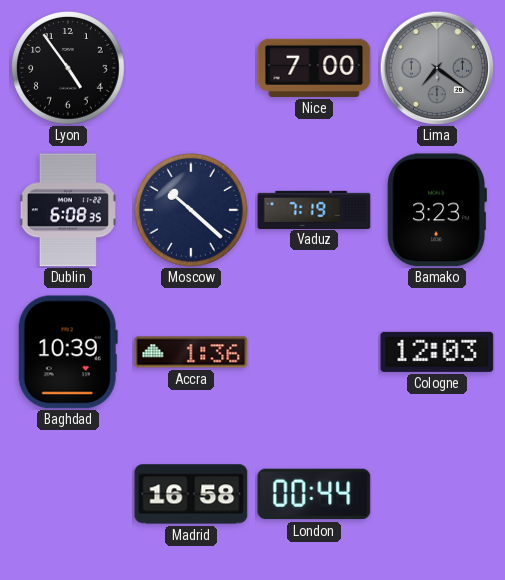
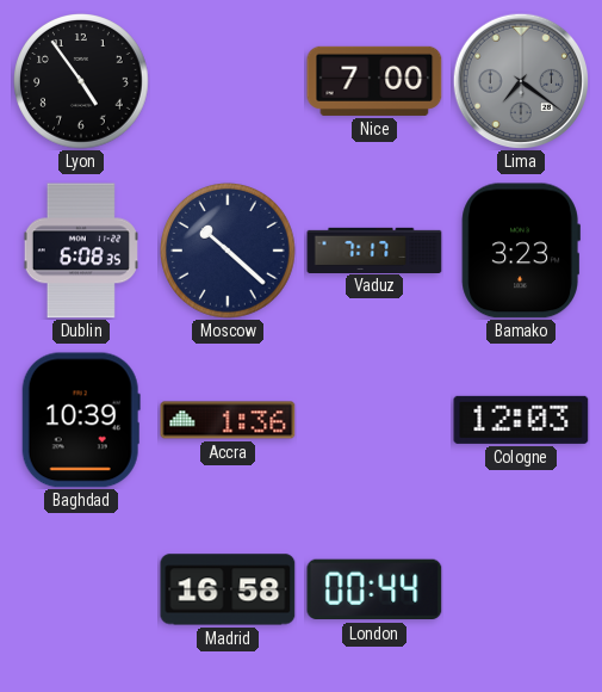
Vaduz: 7:19 -> 7:17 (374, 249)
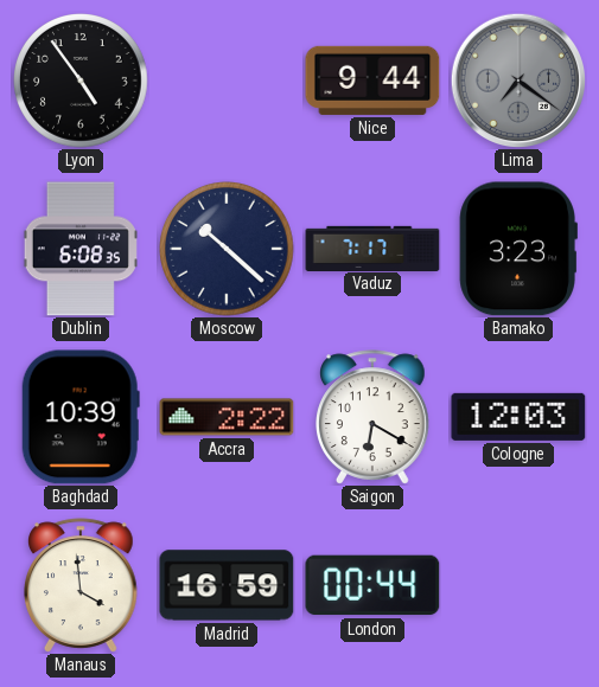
Nice: 7:00 -> 9:44 (372, 81)
Accra: 1:36 -> 2:22 (227, 417)
Saigon: none -> 6:20 (374, 417)
Manaus: none -> 3:59 (82, 585)
Madrid: 16:58 -> 16:59 (227, 585)
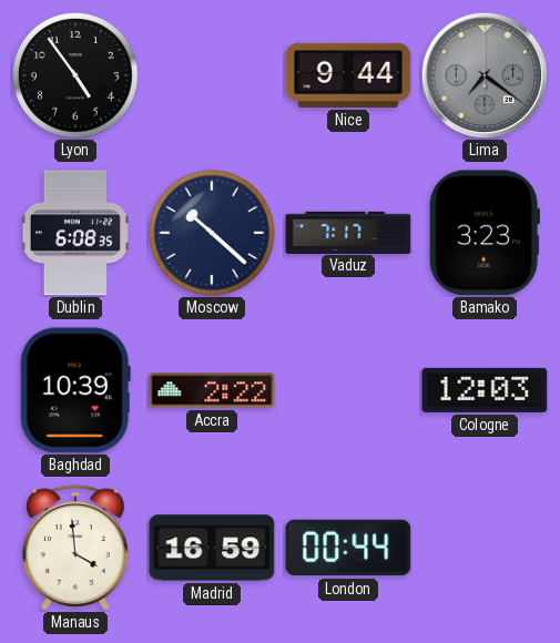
Saigon: 6:20 -> none (374, 417)
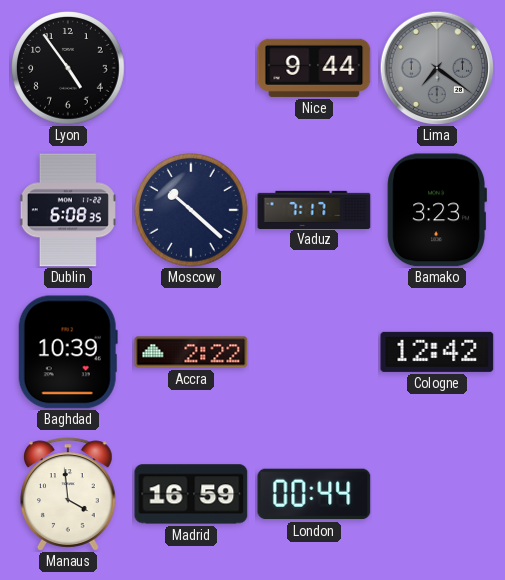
Cologne: 12:03 -> 12:42 (437, 352)
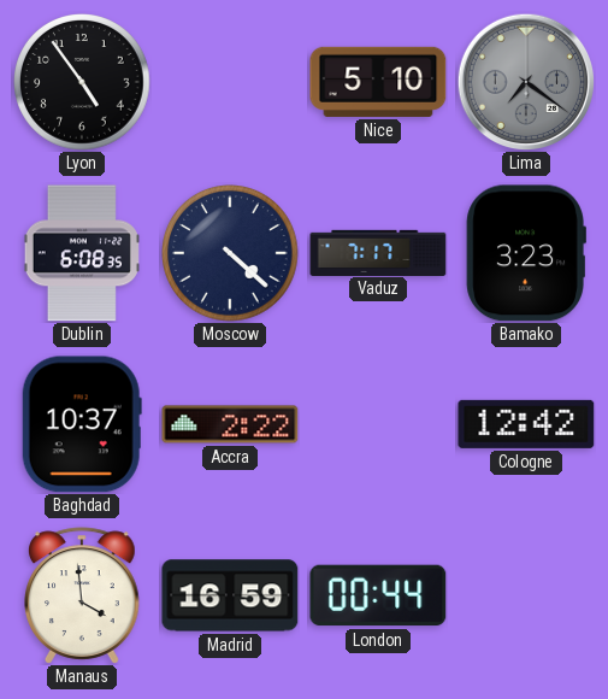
Nice: 9:44 -> 5:10 (378, 82)
Moscow: 10:22 -> 4:22 (231, 254)
Baghdad: 10:39 -> 10:37 (82, 424)
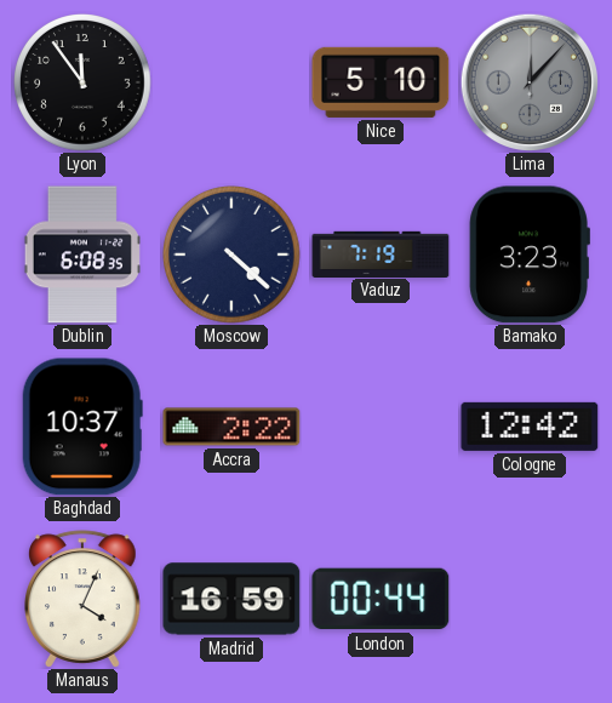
Lyon: 4:54 -> 11:54 (84, 84)
Lima: 7:21 -> 12:07 (528, 81)
Vaduz: 7:17 -> 7:19 (381, 253)
Manaus: 3:59 -> 4:04 (84, 599)
